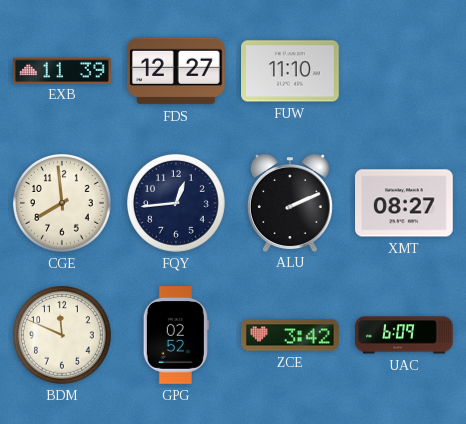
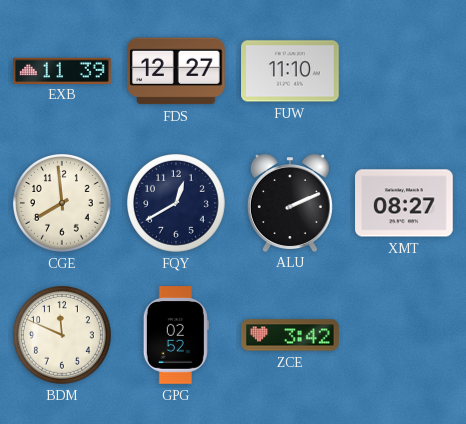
FQY: 12:44 -> 12:40 (177, 204)
UAC: 6:09 -> none (404, 335)
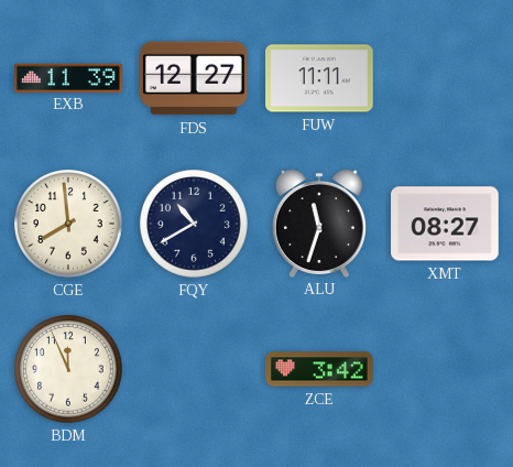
FUW: 11:10 -> 11:11 (319, 78)
FQY: 12:40 -> 10:40 (195, 225)
ALU: 2:11 -> 11:33 (319, 224)
BDM: 11:49 -> 11:56 (69, 370)
GPG: 02:52 -> none (176, 335)
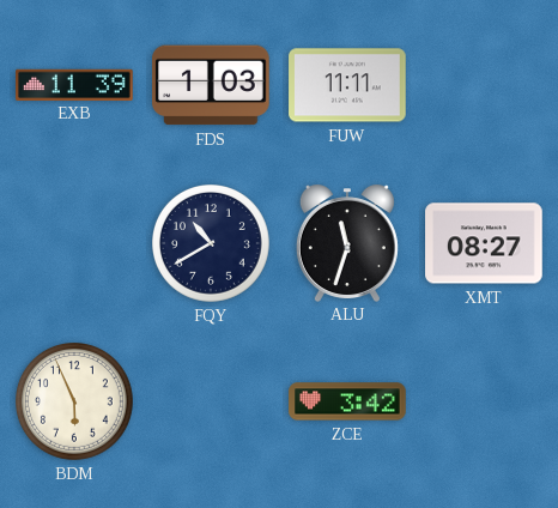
FDS: 12:27 -> 1:03 (212, 85)
CGE: 7:59 -> none (69, 225)
BDM: 11:56 -> 5:56 (75, 403)
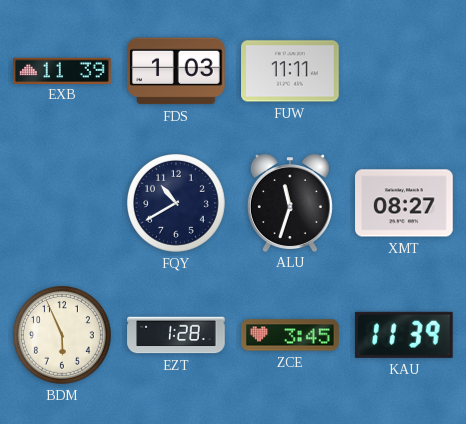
EZT: none -> 1:28 (176, 335)
ZCE: 3:42 -> 3:45 (290, 335)
KAU: none -> 11:39 (404, 335)
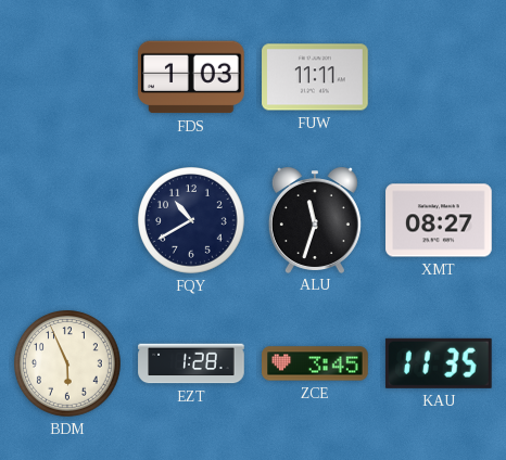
EXB: 11:39 -> none (62, 70)
KAU: 11:39 -> 11:35 (439, 363)
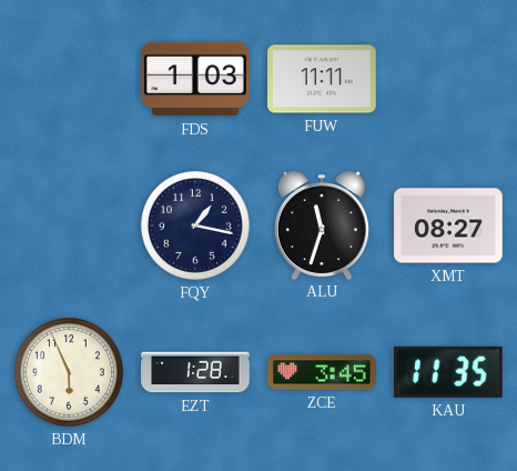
FQY: 10:40 -> 1:17 (196, 227)
